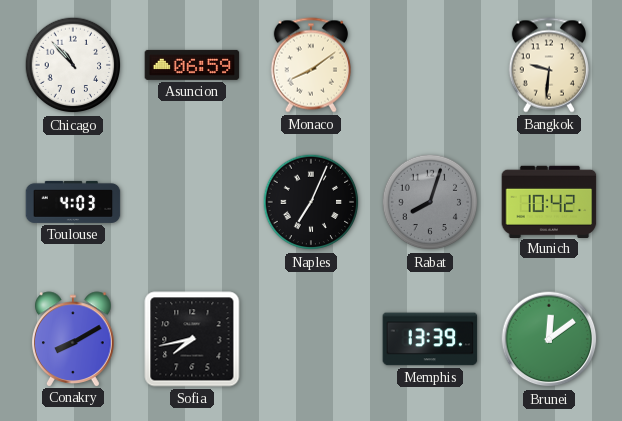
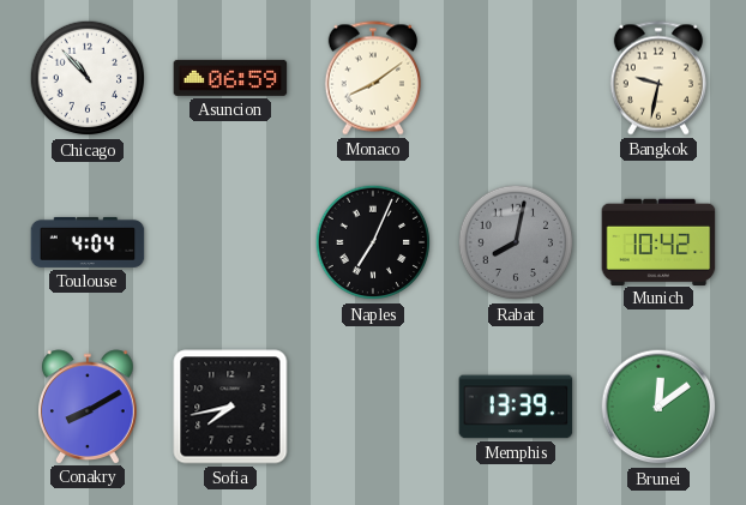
Bangkok: 9:31 -> 9:32 (658, 78)
Toulouse: 4:03 -> 4:04 (88, 242)
Rabat: 8:03 -> 8:02 (516, 242)
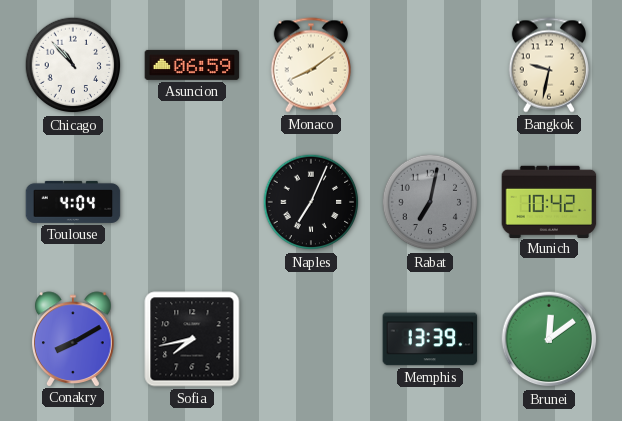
Rabat: 8:02 -> 7:02 (430, 202)
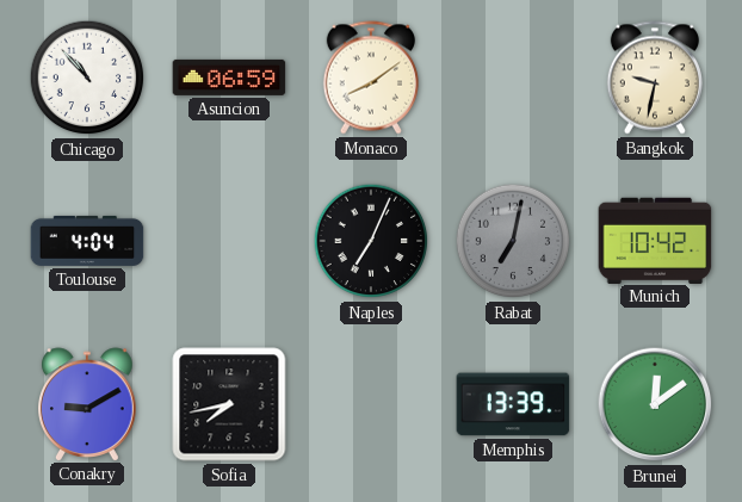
Conakry: 8:10 -> 9:10 (88, 404)
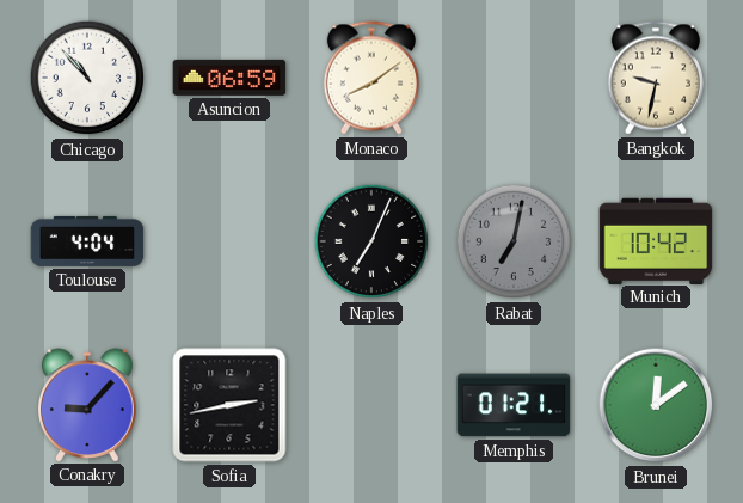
Conakry: 9:10 -> 9:07 (88, 405)
Sofia: 7:43 -> 2:43 (229, 405)
Memphis: 13:39 -> 01:21 (514, 405)
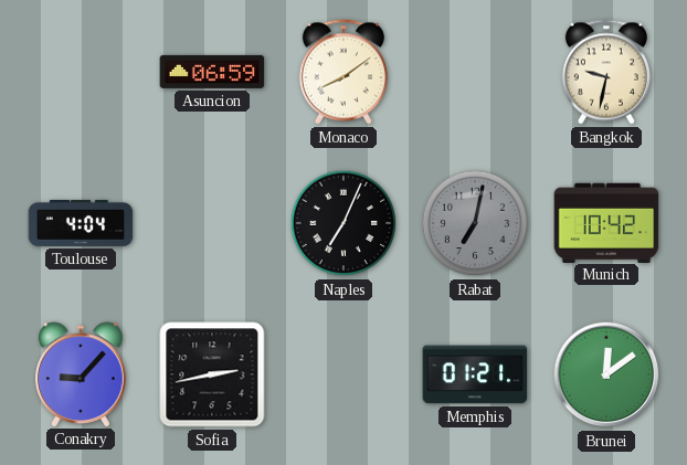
Chicago: 10:53 -> none (87, 78)
